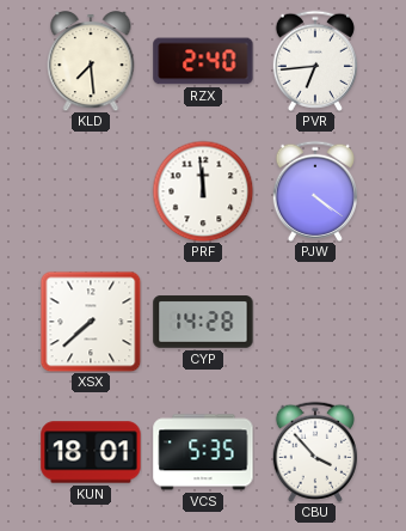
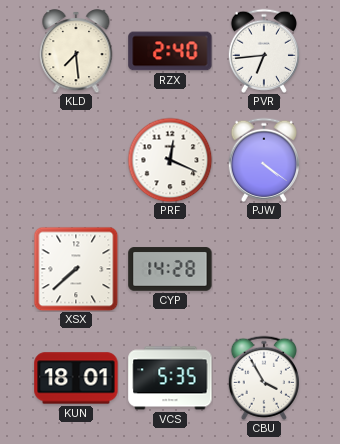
PRF: 11:59 -> 12:19 (170, 160)
CBU: 3:53 -> 3:55 (264, 378)
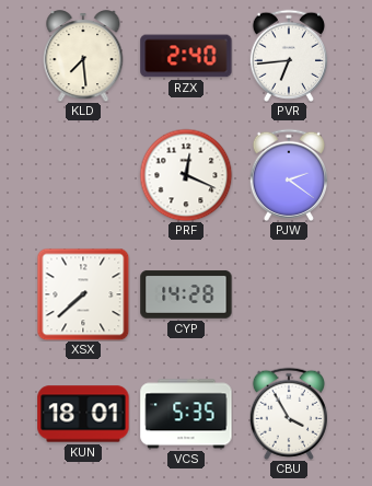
PJW: 4:21 -> 2:21 (289, 175)
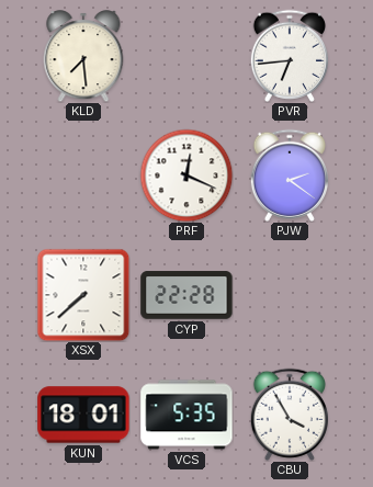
RZX: 2:40 -> none (186, 56)
CYP: 14:28 -> 22:28 (187, 295)
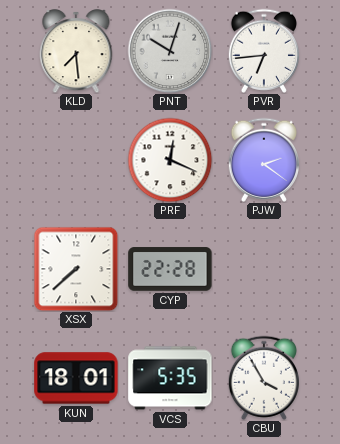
PNT: none -> 10:03 (170, 51)
